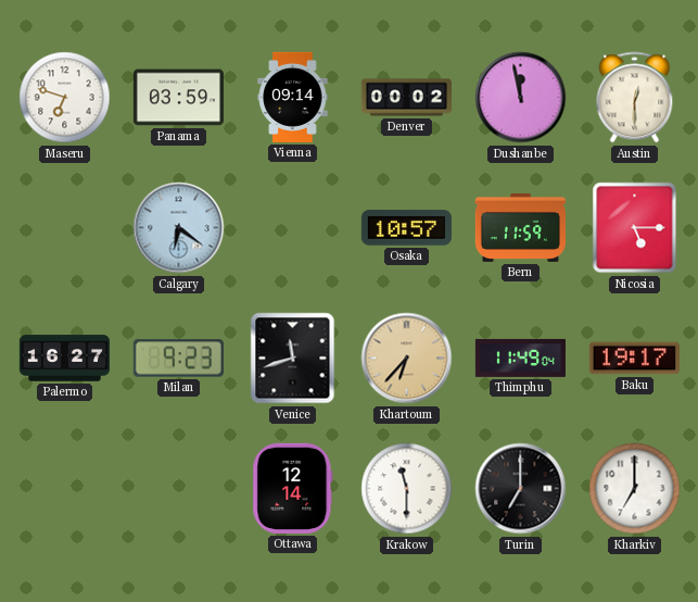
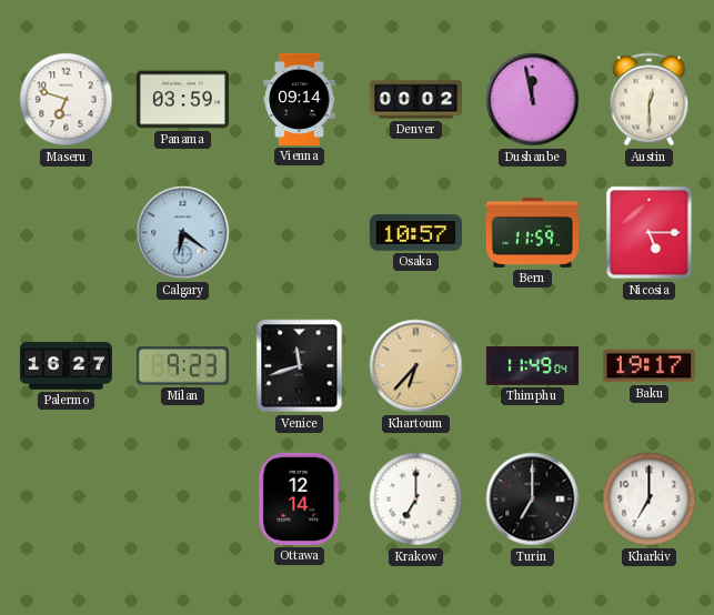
Krakow: 11:30 -> 7:00 (416, 500)
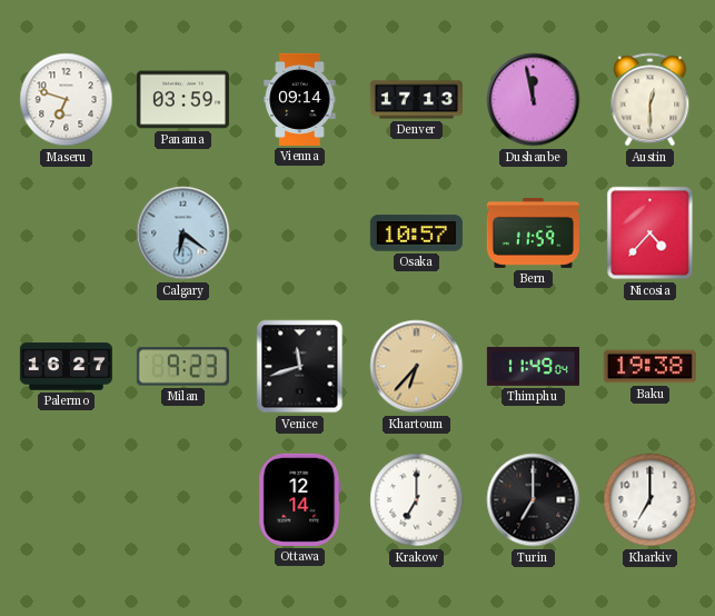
Denver: 00:02 -> 17:13 (416, 100)
Nicosia: 5:15 -> 4:37 (651, 234)
Baku: 19:17 -> 19:38 (649, 367)
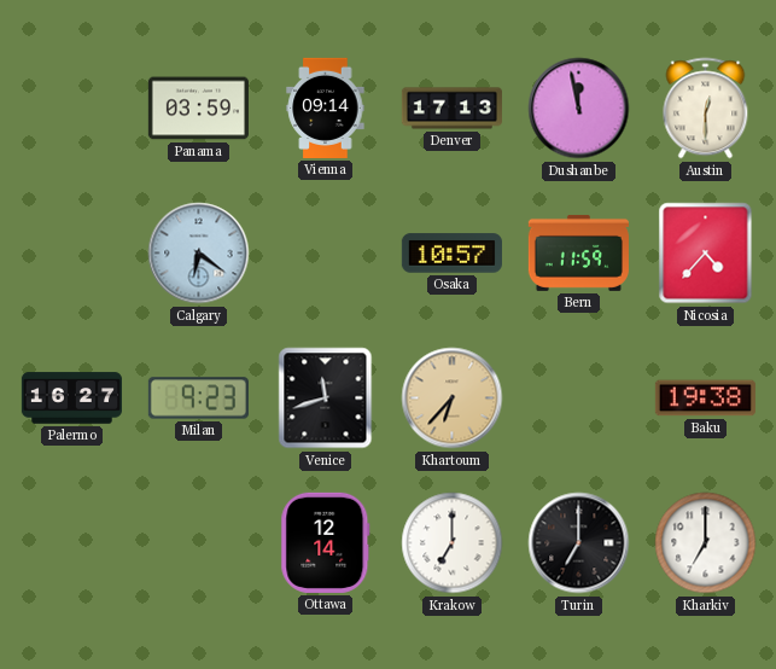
Maseru: 6:48 -> none (67, 100)
Thimphu: 11:49 -> none (533, 366)
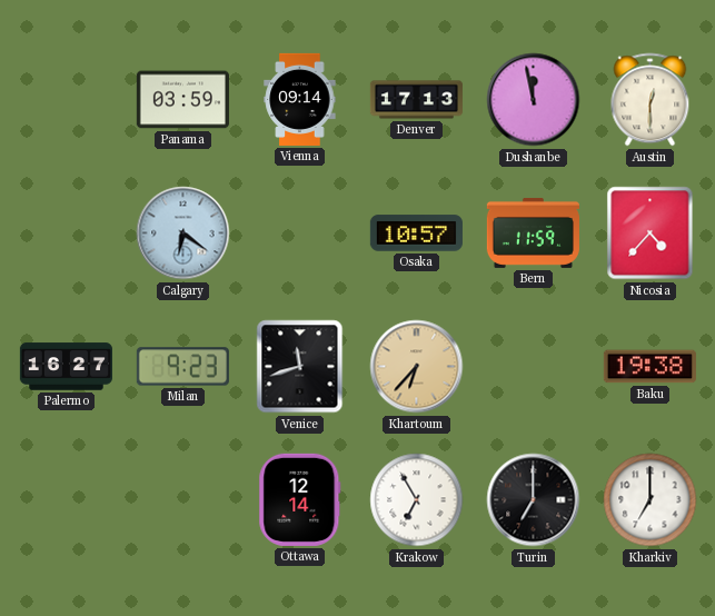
Krakow: 7:00 -> 6:55 (417, 500)
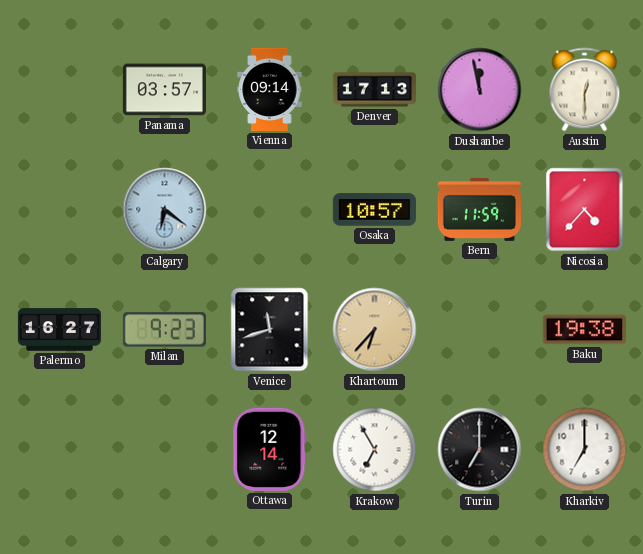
Panama: 03:59 -> 03:57 (164, 90)
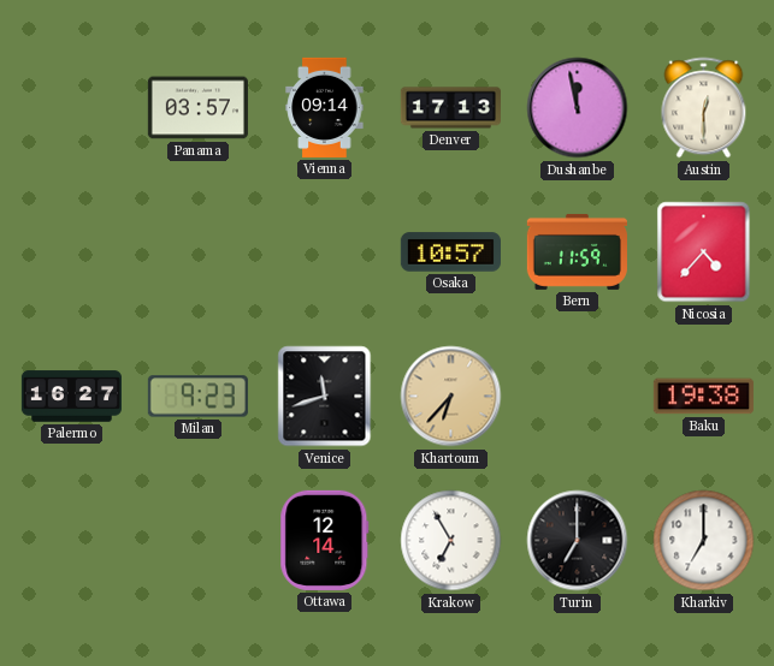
Calgary: 6:21 -> none (165, 210)
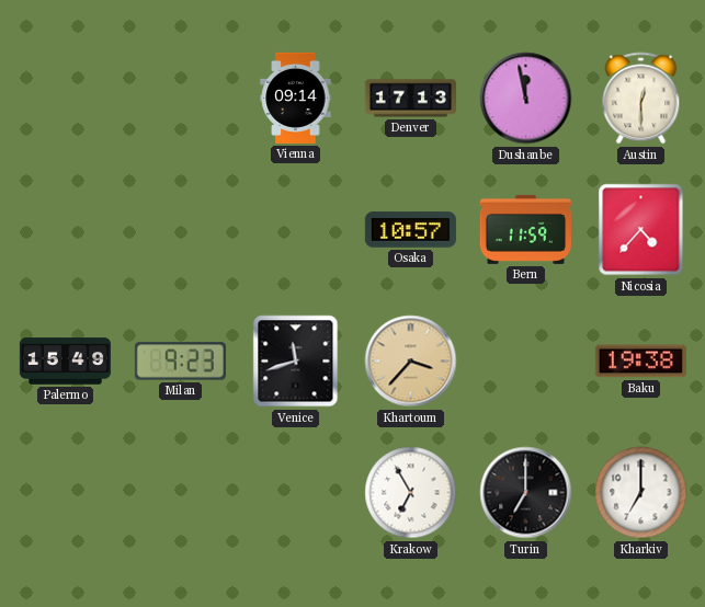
Panama: 03:57 -> none (197, 108)
Palermo: 16:27 -> 15:49 (65, 362)
Khartoum: 6:37 -> 3:37 (411, 362)
Ottawa: 12:14 -> none (325, 540)
